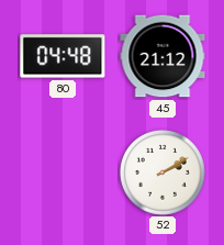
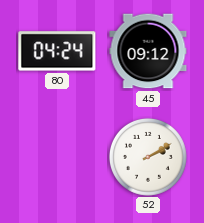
80: 04:48 -> 04:24 (57, 51)
45: 21:12 -> 09:12 (148, 51)
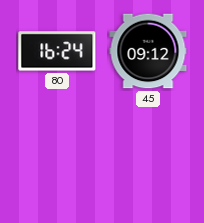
80: 04:24 -> 16:24 (57, 51)
52: 2:10 -> none (148, 157)
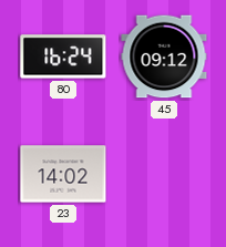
23: none -> 14:02 (63, 174)
